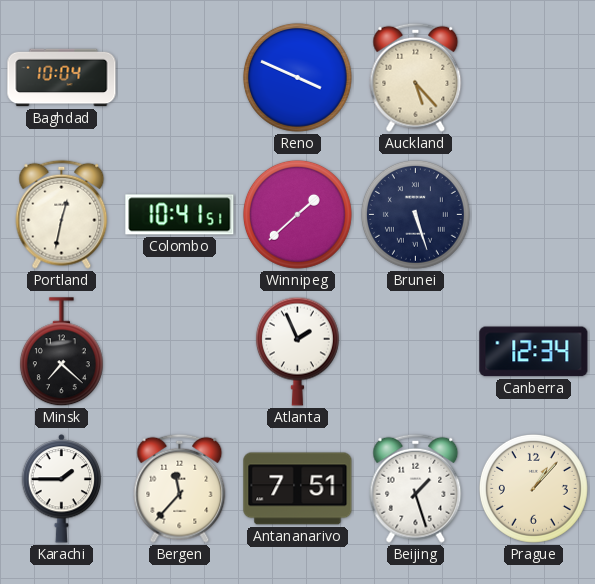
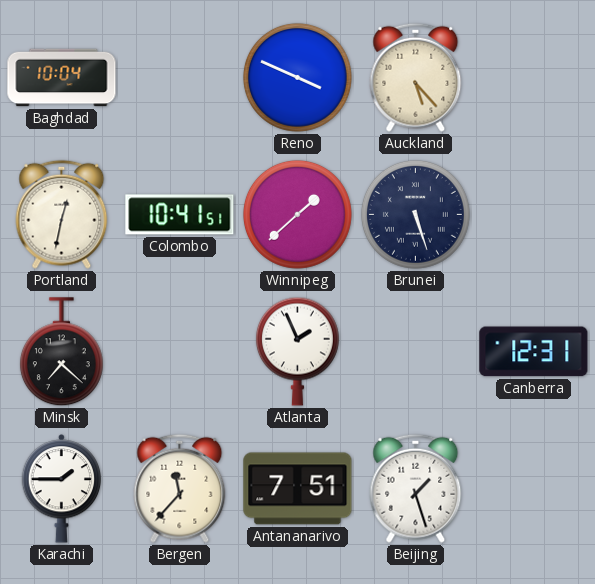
Canberra: 12:34 -> 12:31 (534, 352)
Prague: 1:07 -> none (533, 488)
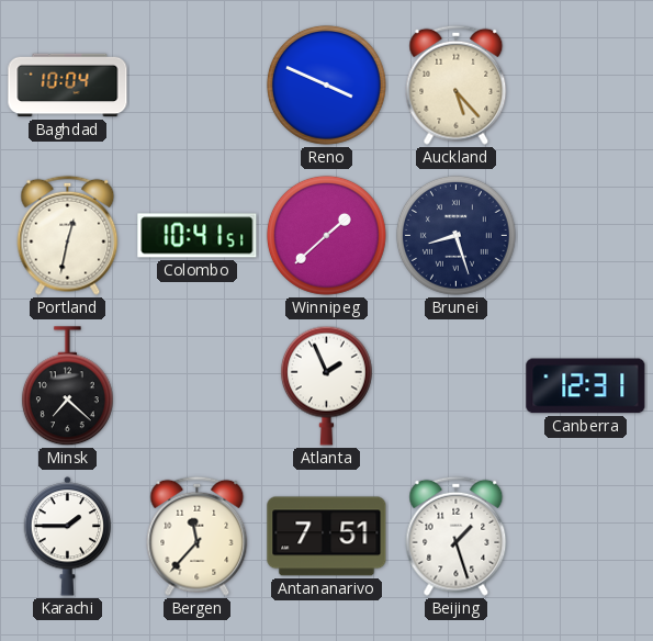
Brunei: 5:27 -> 8:27 (455, 235)
